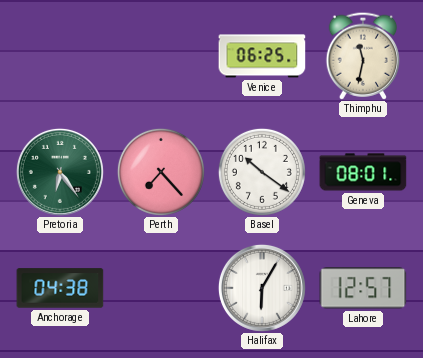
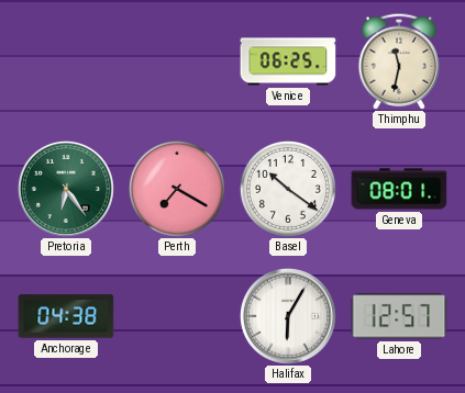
Perth: 7:23 -> 7:20 (177, 189)
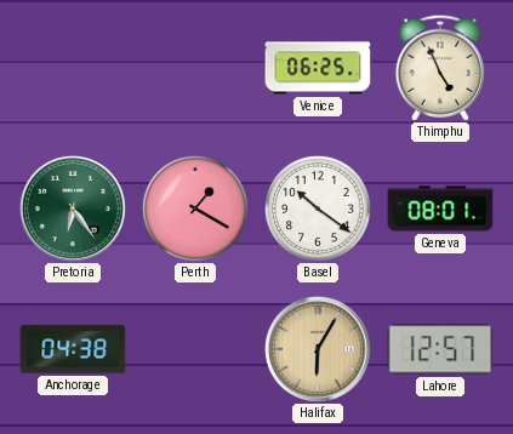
Thimphu: 11:32 -> 4:56 (439, 68)
Perth: 7:20 -> 1:20 (195, 209)
Halifax dial: white -> champagne (318, 349)
